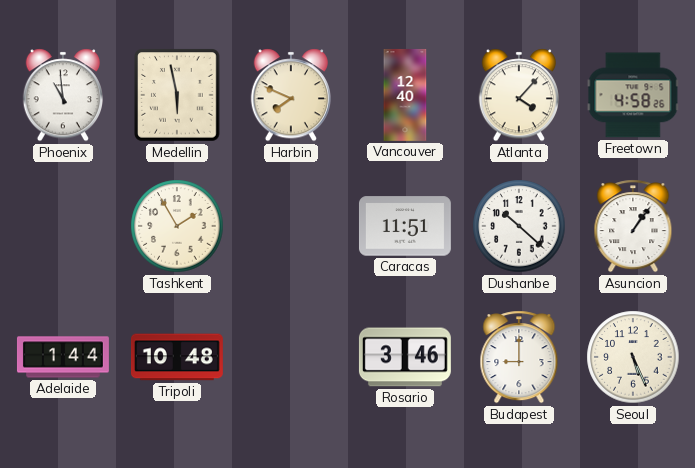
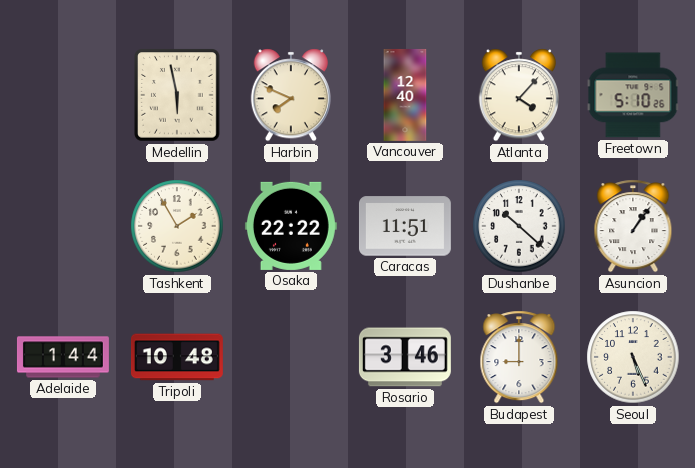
Phoenix: 10:59 -> none (62, 95)
Freetown: 4:58 -> 5:10 (633, 95)
Osaka: none -> 22:22 (291, 226)
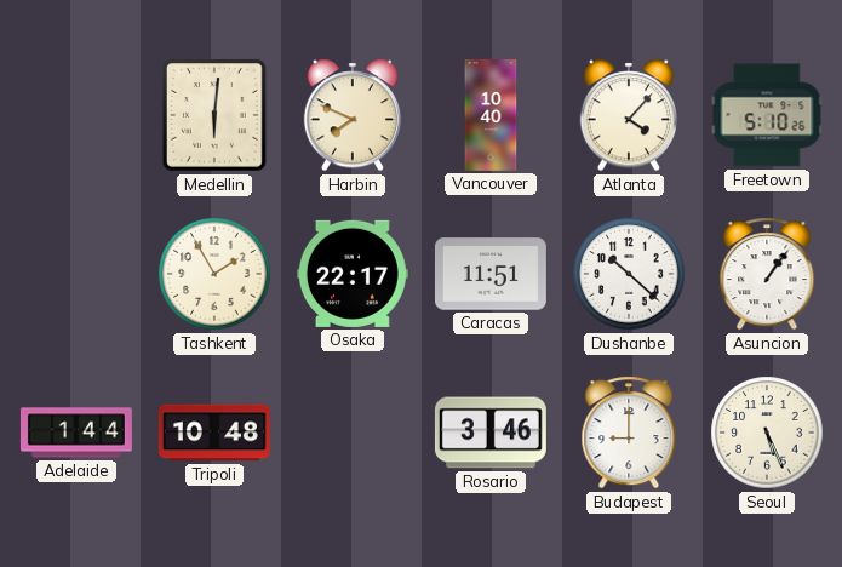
Medellin: 5:58 -> 6:01 (214, 115)
Vancouver: 12:40 -> 10:40 (491, 115)
Osaka: 22:22 -> 22:17 (353, 274)
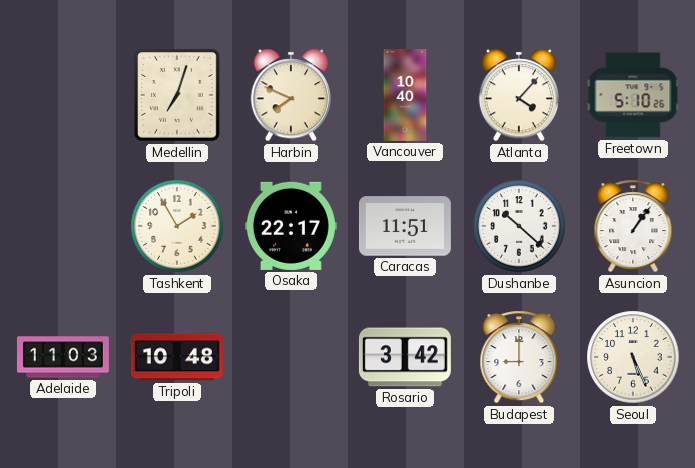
Medellin: 6:01 -> 7:03 (177, 95)
Adelaide: 1:44 -> 11:03 (63, 357)
Rosario: 3:46 -> 3:42 (405, 357)
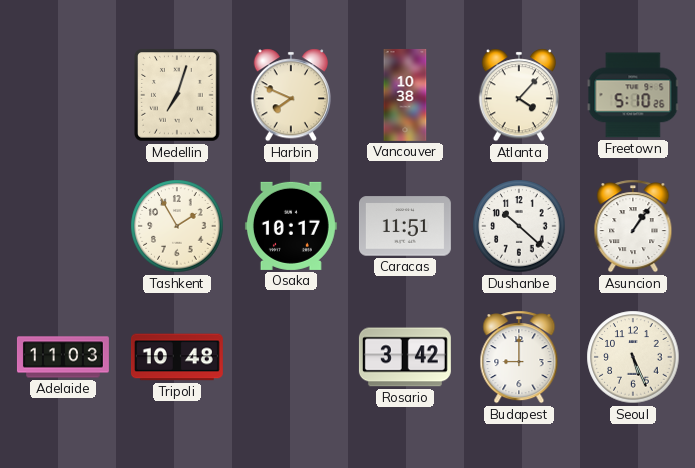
Vancouver: 10:40 -> 10:38 (405, 95)
Osaka: 22:17 -> 10:17 (291, 226)
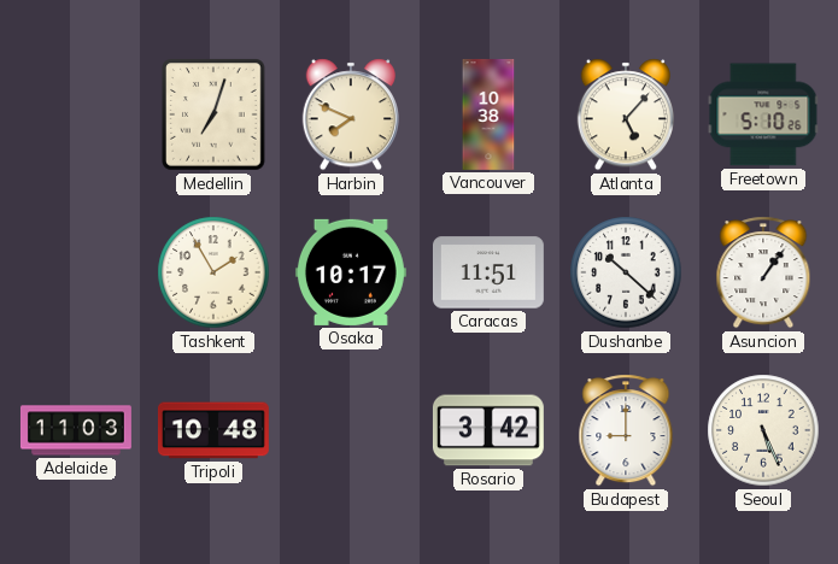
Atlanta: 4:07 -> 5:07 (625, 114)
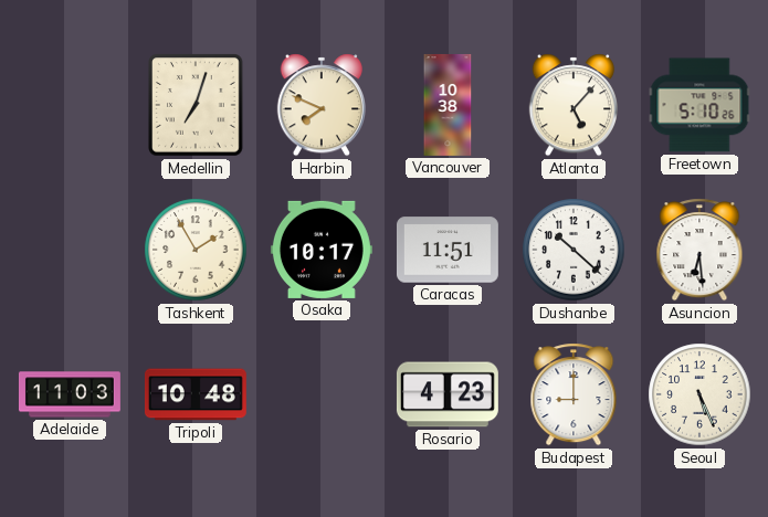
Asuncion: 1:06 -> 6:29 (699, 250)
Rosario: 3:42 -> 4:23 (448, 394)
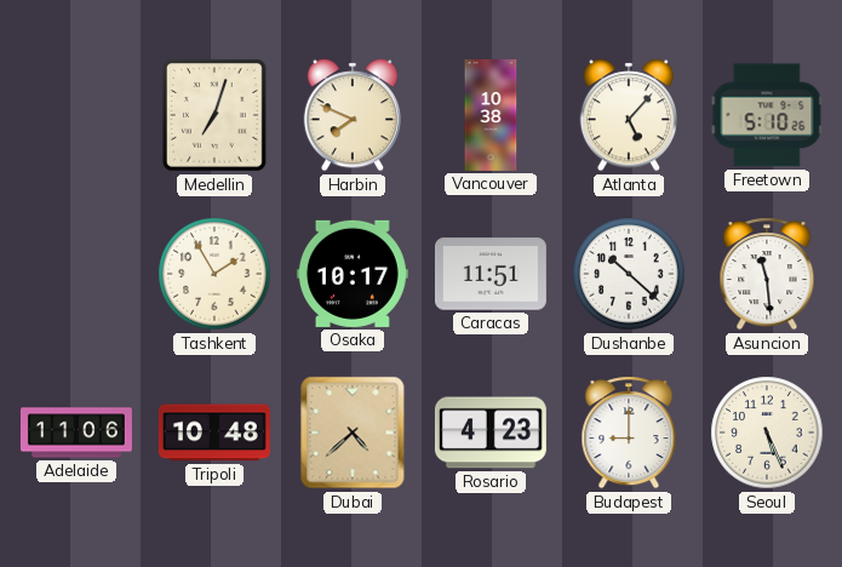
Asuncion: 6:29 -> 11:29 (767, 274)
Adelaide: 11:03 -> 11:06 (76, 433)
Dubai: none -> 4:38 (353, 433)
